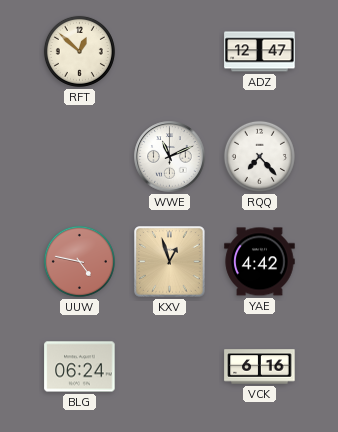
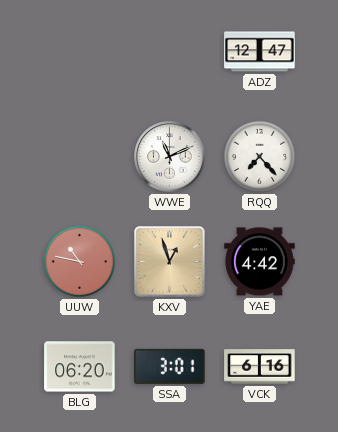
RFT: 12:52 -> none (79, 51)
UUW: 4:47 -> 10:47 (79, 261)
BLG: 06:24 -> 06:20 (80, 367)
SSA: none -> 3:01 (170, 366)
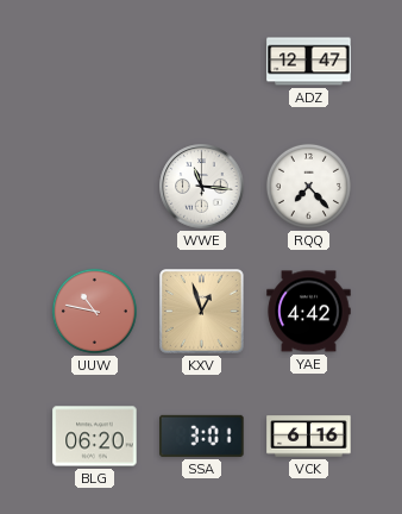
WWE: 11:11 -> 11:16 (202, 187)
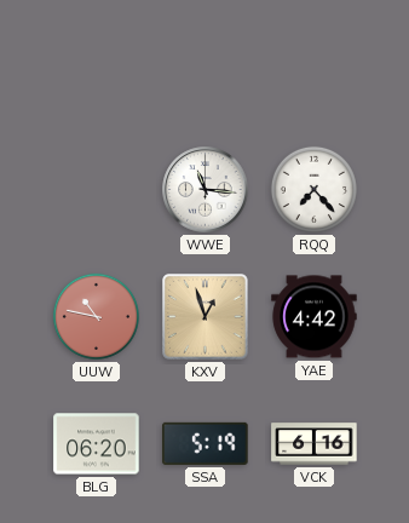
ADZ: 12:47 -> none (309, 62)
SSA: 3:01 -> 5:19 (206, 443)
